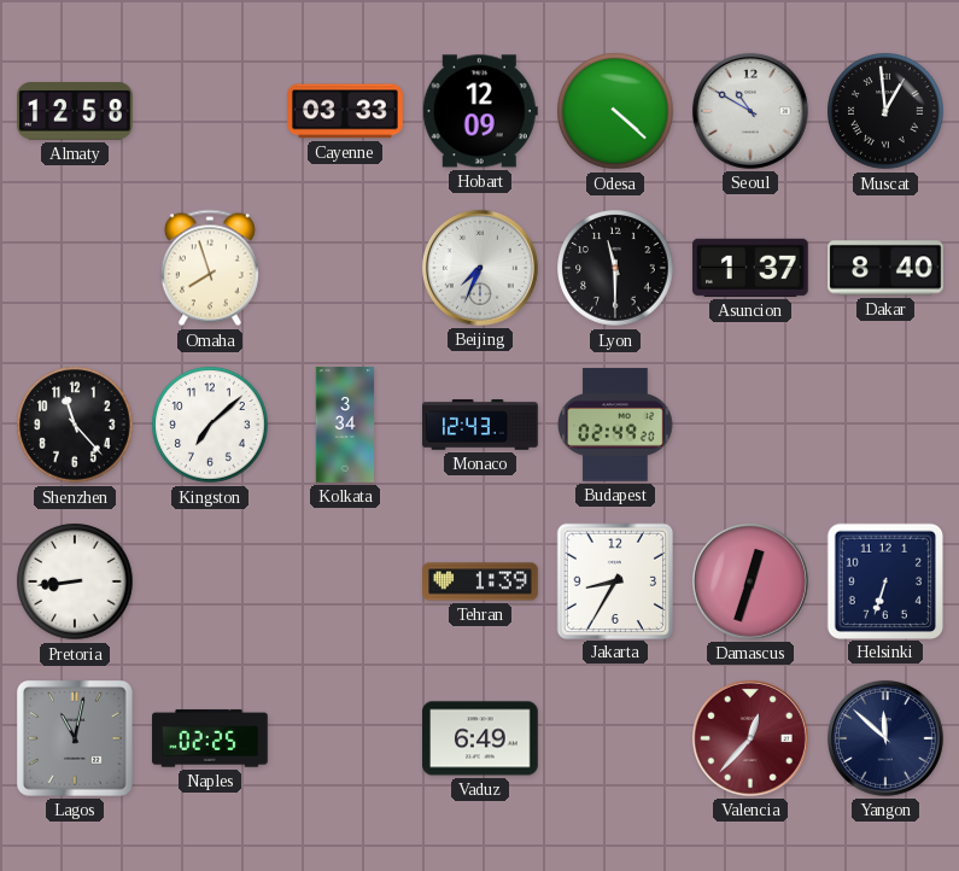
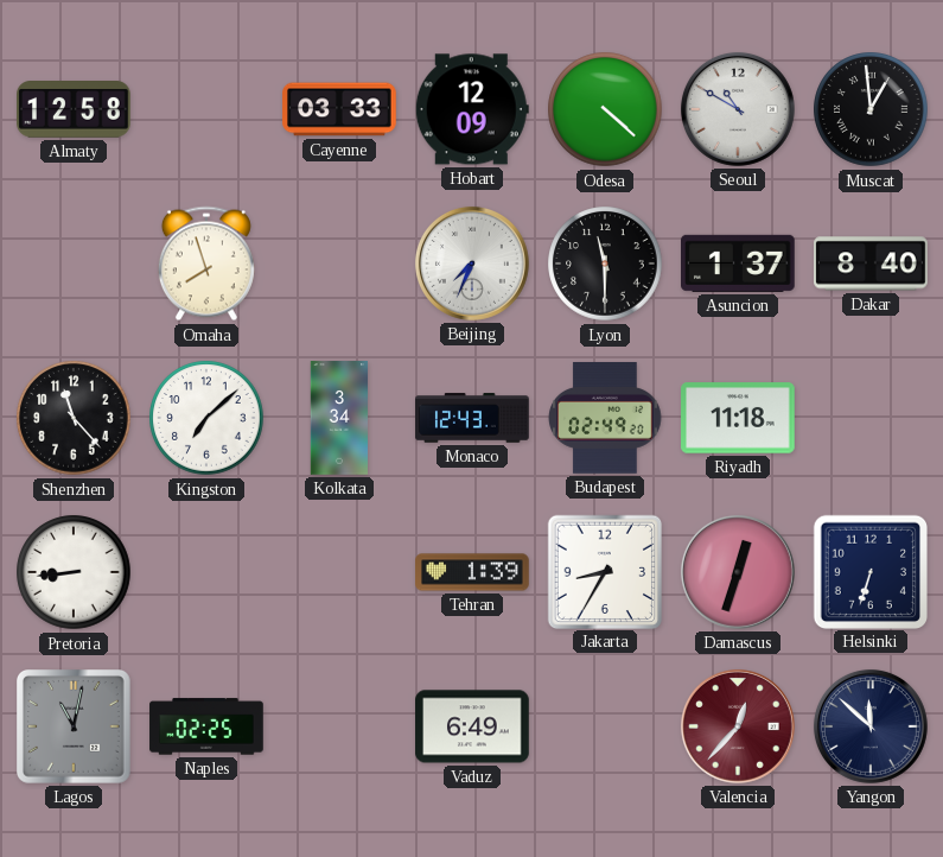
Riyadh: none -> 11:18 (738, 418)
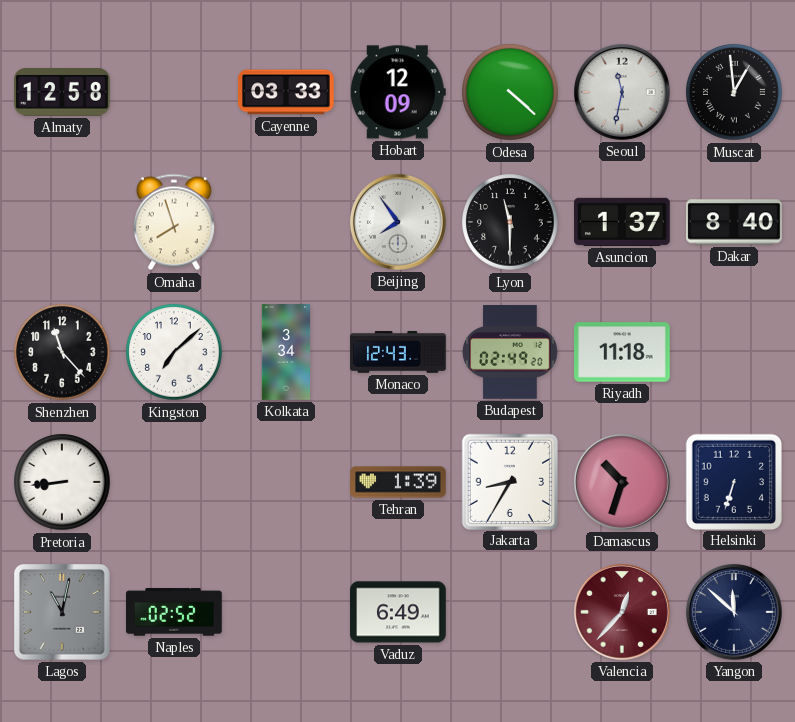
Seoul: 10:50 -> 11:32 (622, 92)
Beijing: 7:34 -> 7:54 (398, 222)
Damascus: 12:33 -> 10:33 (622, 482)
Naples: 02:25 -> 02:52 (174, 612)
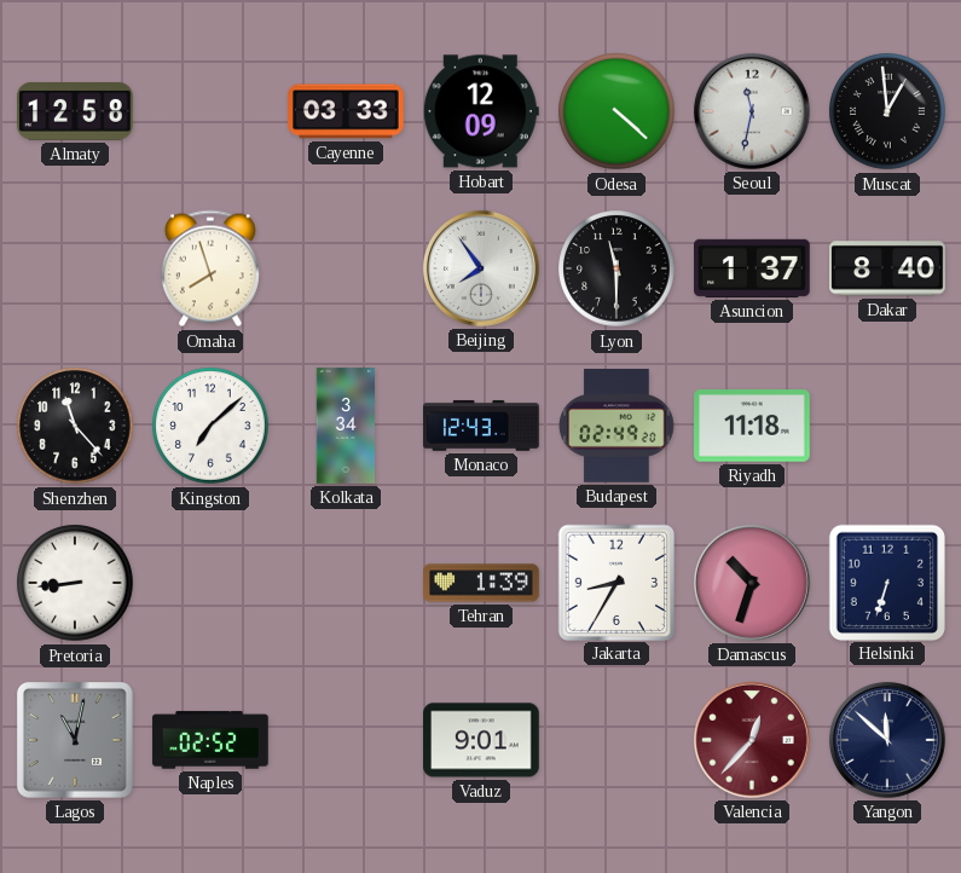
Vaduz: 6:49 -> 9:01 (481, 740)
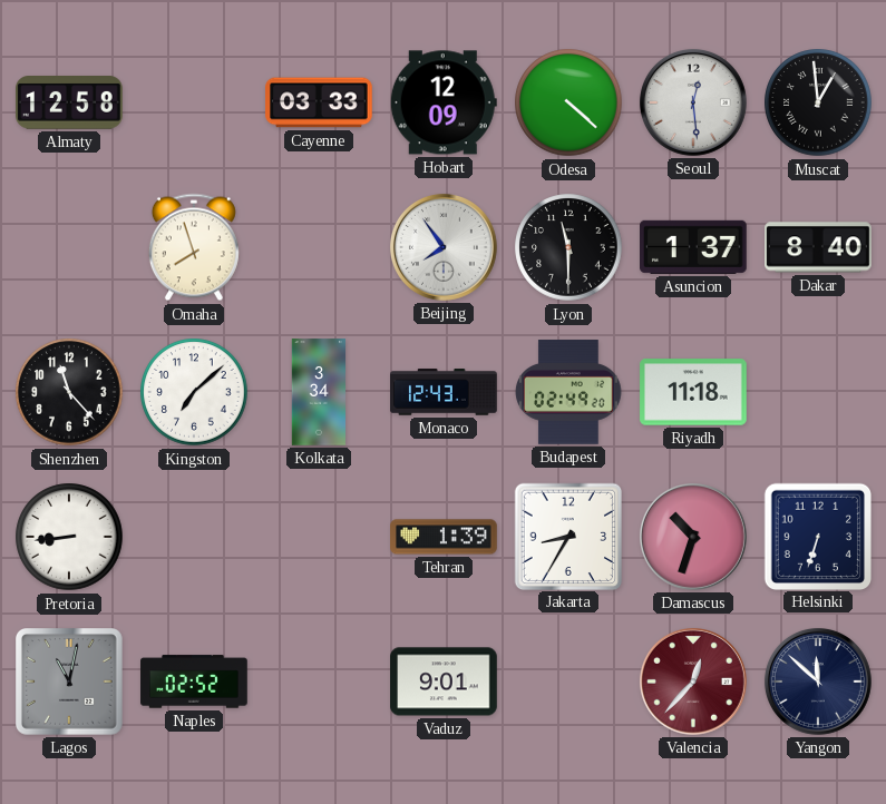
Seoul: 11:32 -> 12:29 (693, 102)
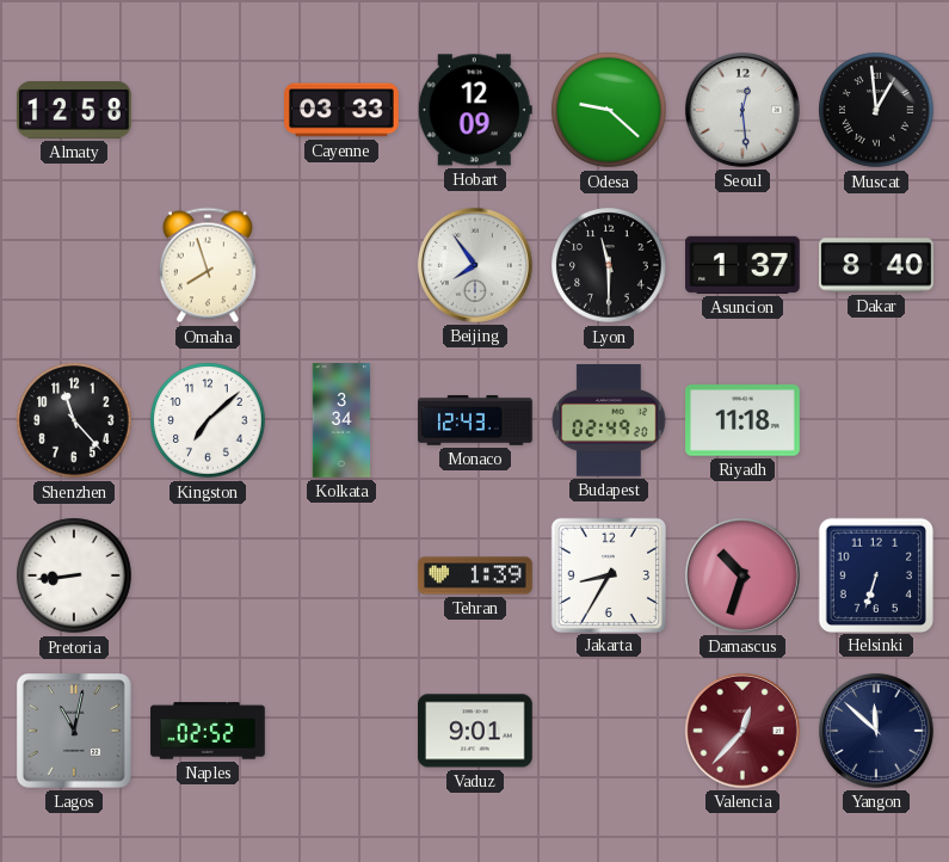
Odesa: 4:22 -> 9:22 (609, 110)
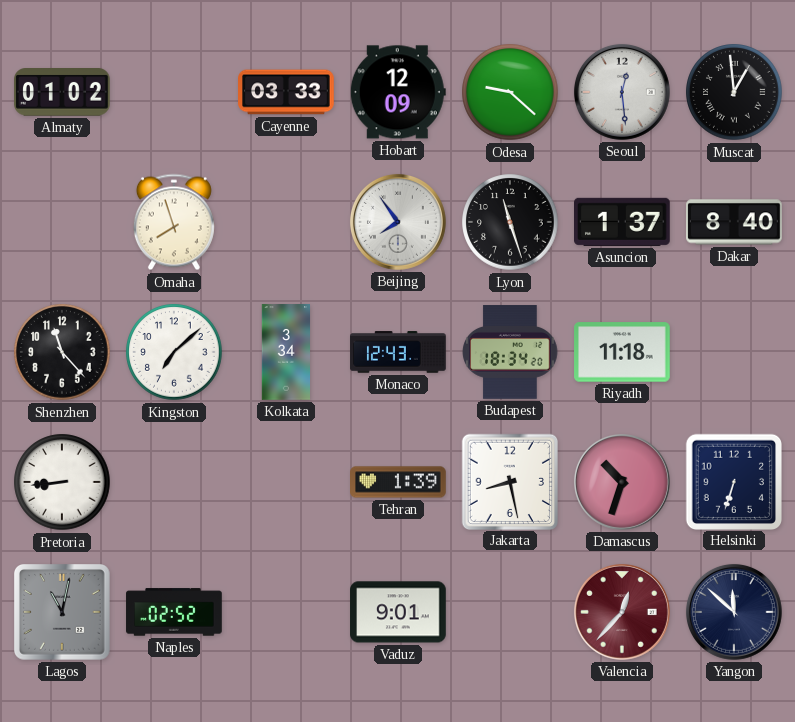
Almaty: 12:58 -> 01:02 (63, 93)
Lyon: 11:30 -> 11:27 (510, 222)
Budapest: 02:49 -> 18:34 (510, 352)
Jakarta: 8:35 -> 8:28 (509, 481)
